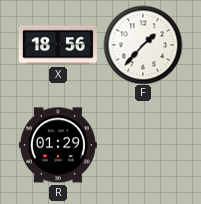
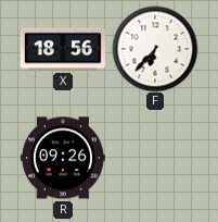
F: 1:37 -> 6:37 (155, 49)
R: 01:29 -> 09:26 (63, 158)
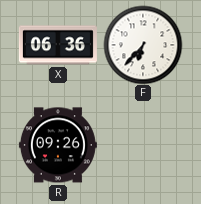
X: 18:56 -> 06:36 (58, 45)
